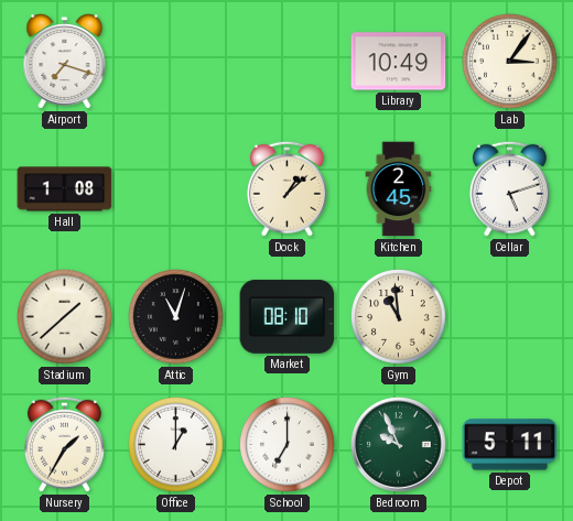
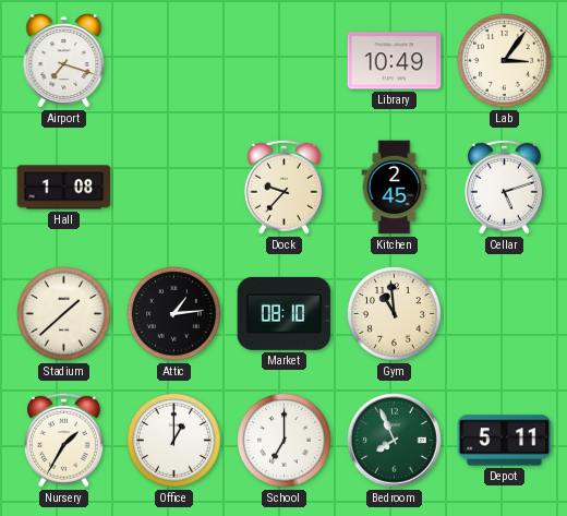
Dock: 1:08 -> 9:37 (283, 187)
Attic: 11:03 -> 1:14 (174, 314)
Bedroom: 9:56 -> 7:56 (395, 441)
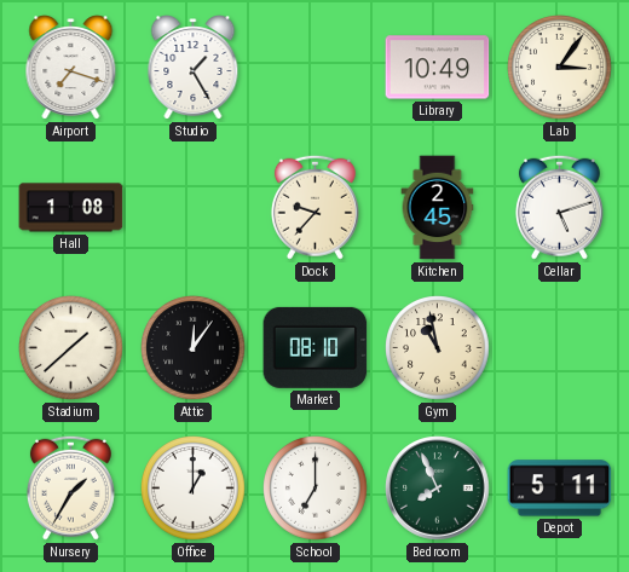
Studio: none -> 1:25 (194, 68)
Attic: 1:14 -> 12:06 (194, 348)
Gym: 10:59 -> 10:58 (438, 348)
